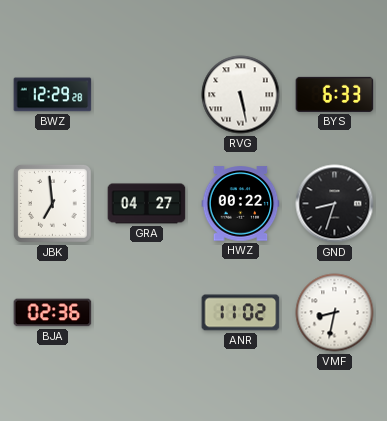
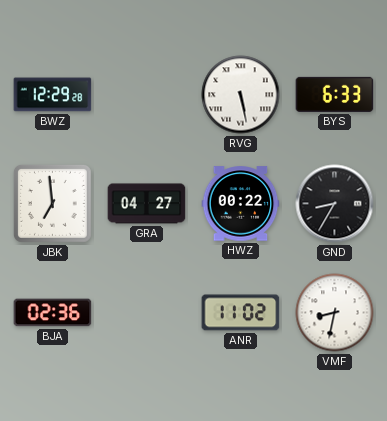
GND: 8:33 -> 8:35 (335, 204)
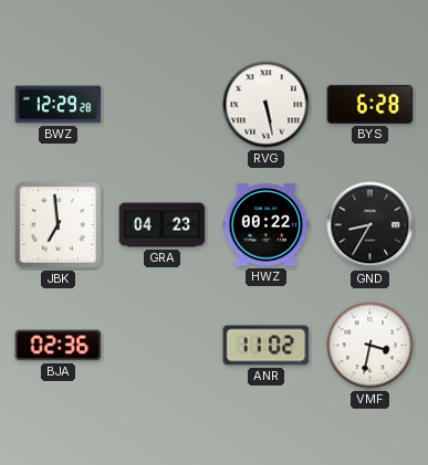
BYS: 6:33 -> 6:28 (370, 104)
GRA: 04:27 -> 04:23 (163, 225)
VMF: 8:32 -> 3:32 (370, 346)
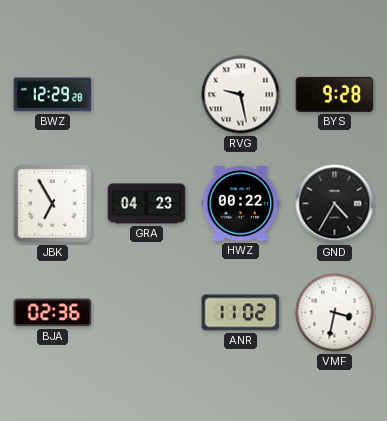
RVG: 5:28 -> 9:28 (241, 95)
BYS: 6:28 -> 9:28 (335, 94)
JBK: 6:59 -> 6:55 (52, 203)
GND: 8:35 -> 4:35 (335, 204)
